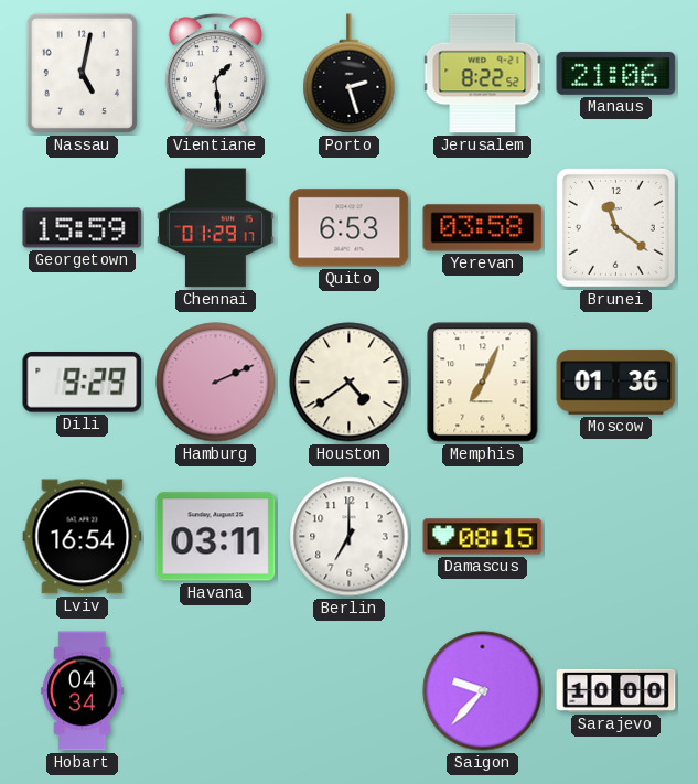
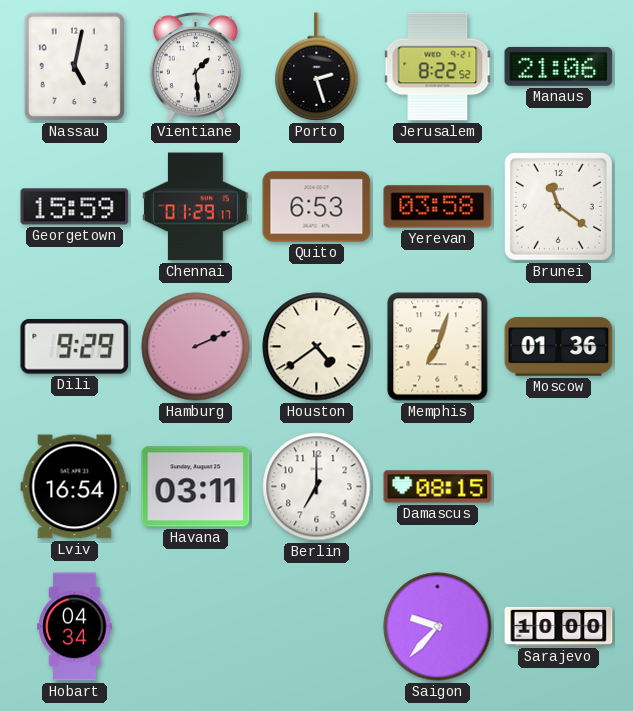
Memphis: 7:04 -> 7:03 (438, 347)
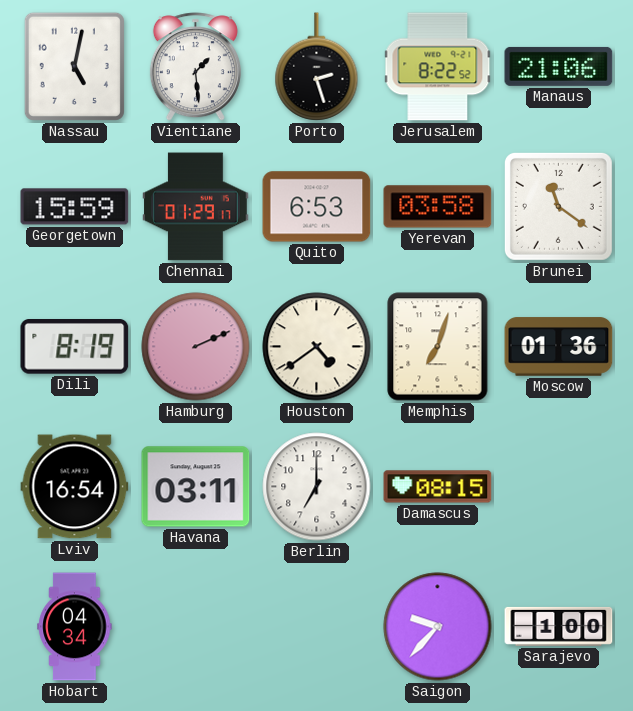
Dili: 9:29 -> 8:19 (75, 347)
Sarajevo: 10:00 -> 1:00 (559, 626)
